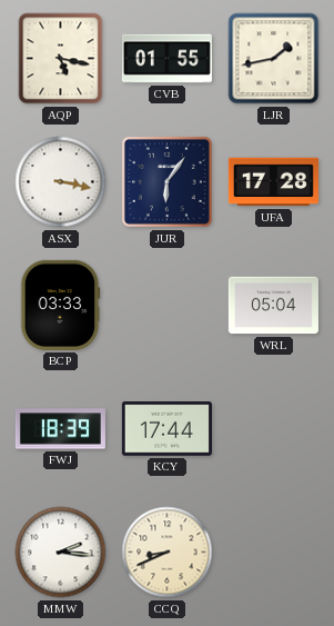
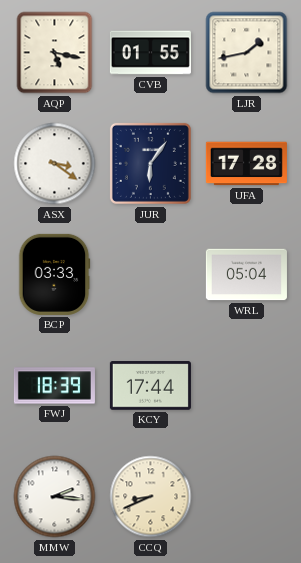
ASX: 3:17 -> 3:21 (55, 164)
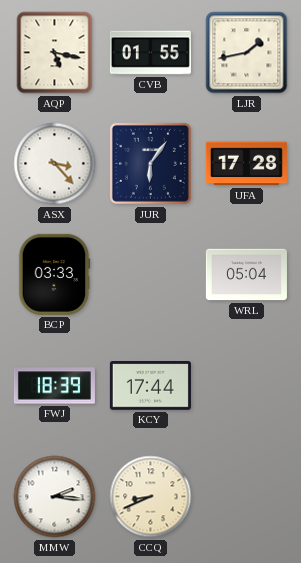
ASX: 3:21 -> 3:23 (55, 164)
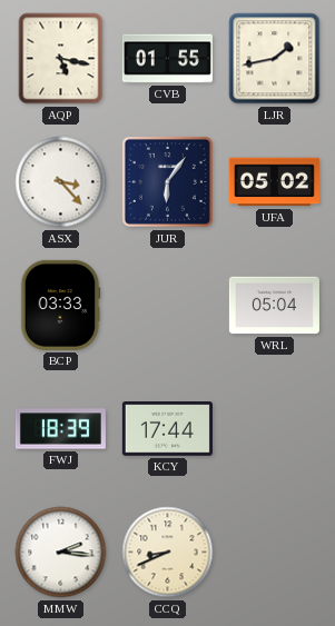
UFA: 17:28 -> 05:02 (274, 182)
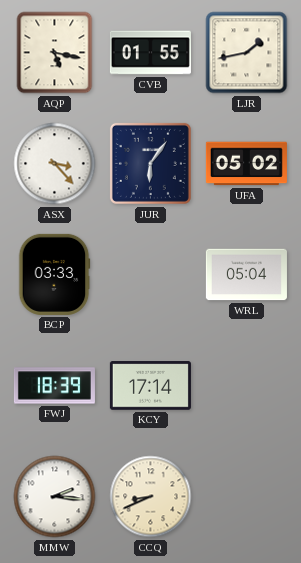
KCY: 17:44 -> 17:14 (150, 386)
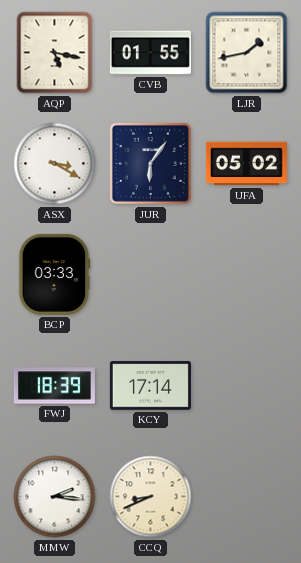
ASX: 3:23 -> 3:20 (55, 164)
WRL: 05:04 -> none (246, 275)
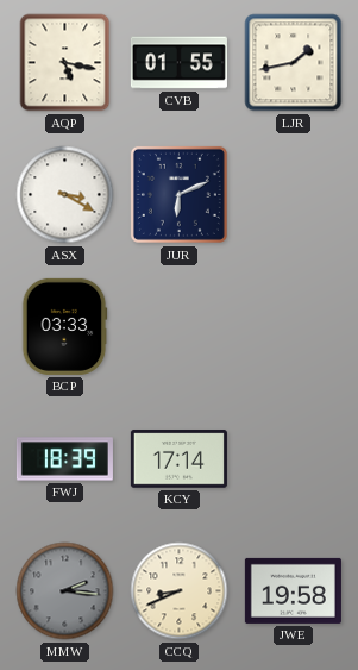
JUR: 6:06 -> 6:11 (178, 194)
UFA: 05:02 -> none (246, 164)
MMW dial: white -> grey (65, 591)
JWE: none -> 19:58 (293, 590)
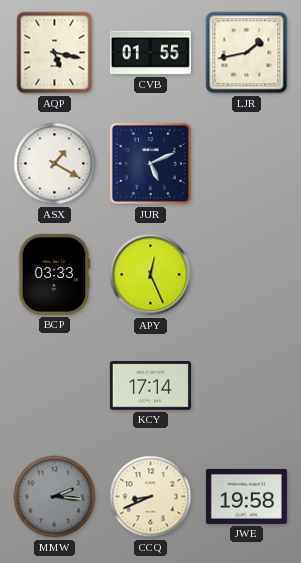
ASX: 3:20 -> 1:20 (55, 164)
JUR: 6:11 -> 5:11 (150, 163)
APY: none -> 12:26 (151, 275)
FWJ: 18:39 -> none (64, 459)
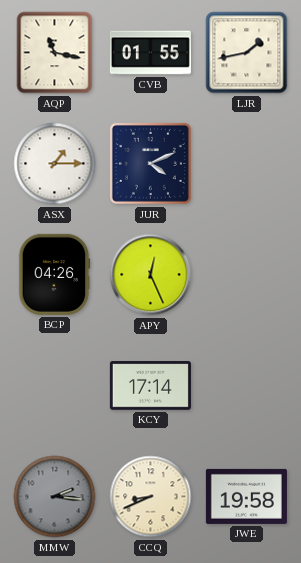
AQP: 5:17 -> 11:17 (55, 53)
ASX: 1:20 -> 1:15 (55, 164)
JUR: 5:11 -> 4:11 (150, 163)
BCP: 03:33 -> 04:26 (54, 274)
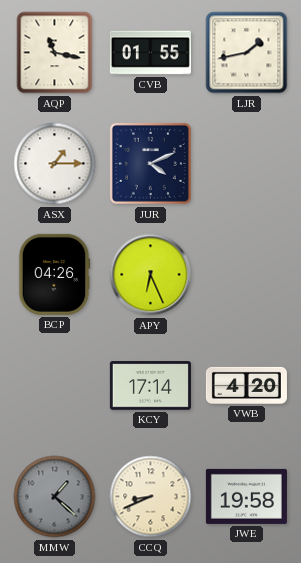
APY: 12:26 -> 6:26 (151, 275)
VWB: none -> 4:20 (246, 385)
MMW: 2:16 -> 1:22 (55, 497)
